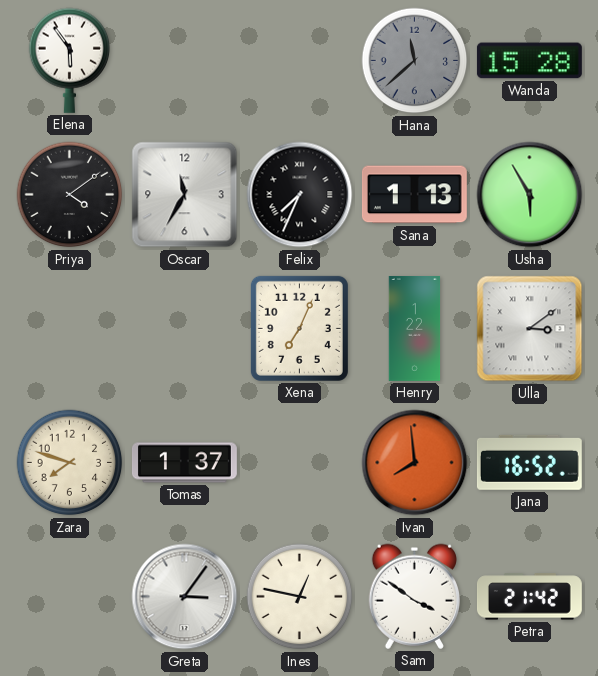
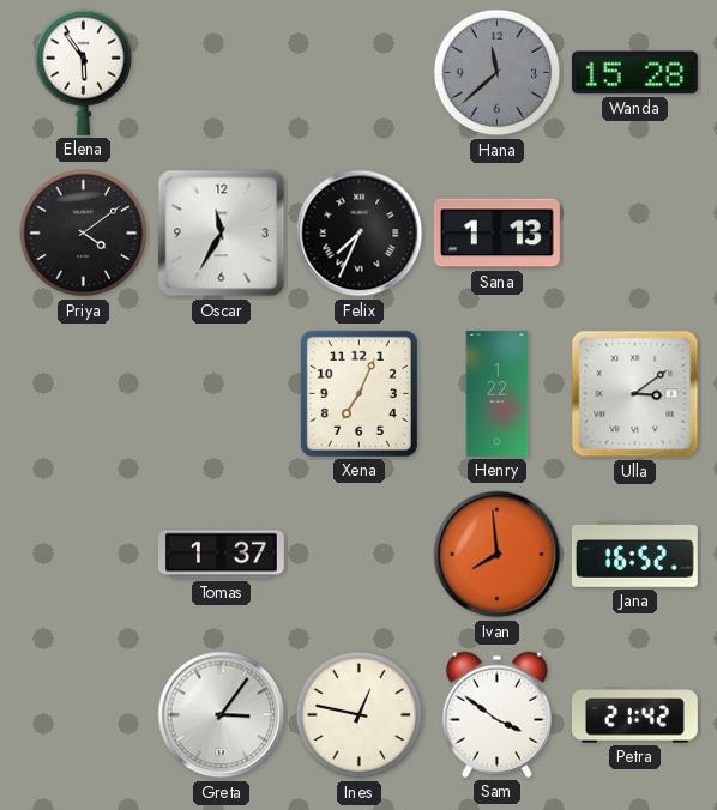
Usha: 5:55 -> none (530, 195)
Zara: 7:48 -> none (70, 463)
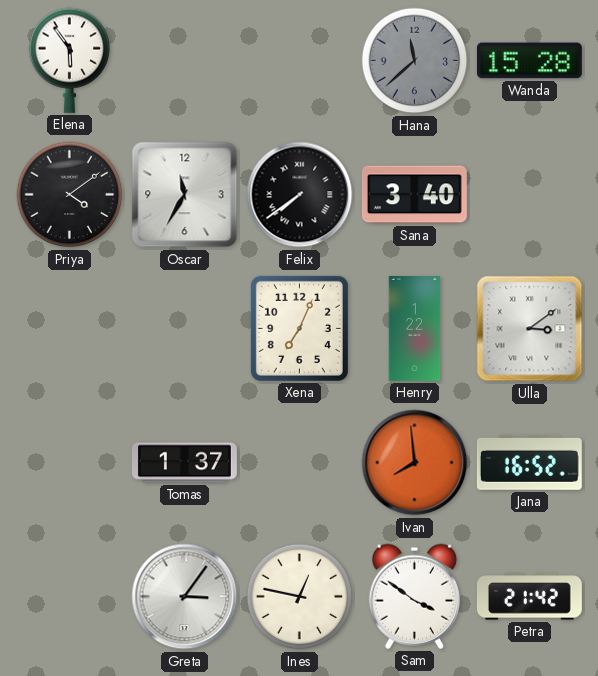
Felix: 7:34 -> 7:39 (300, 195)
Sana: 1:13 -> 3:40 (414, 195)
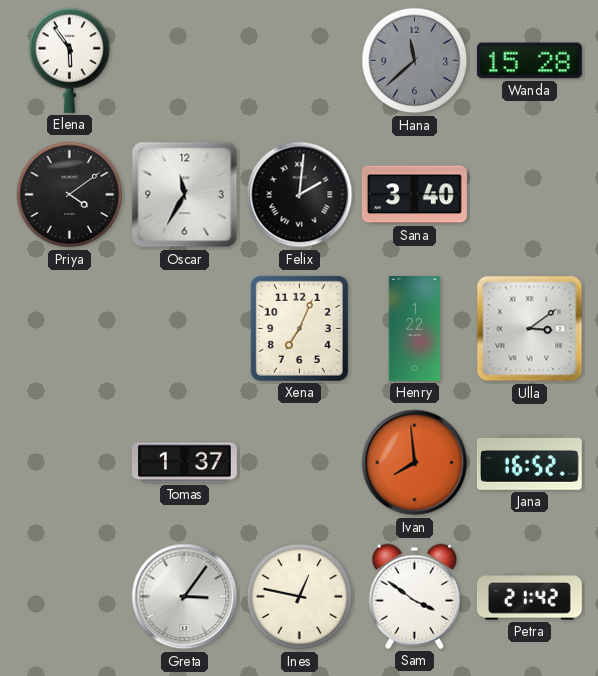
Felix: 7:39 -> 2:01 (300, 195)
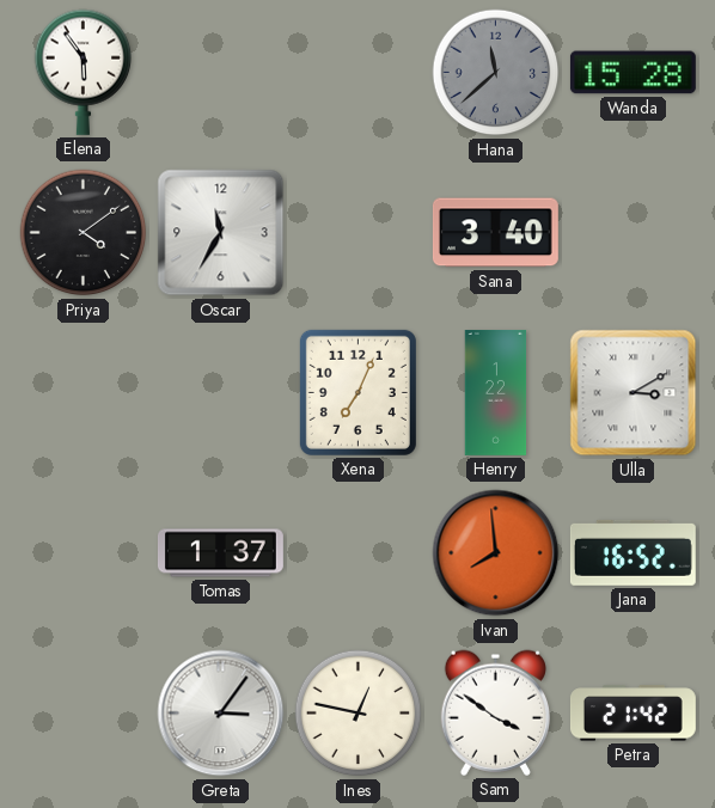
Felix: 2:01 -> none (300, 195)
Ulla: 3:09 -> 3:10 (634, 393)
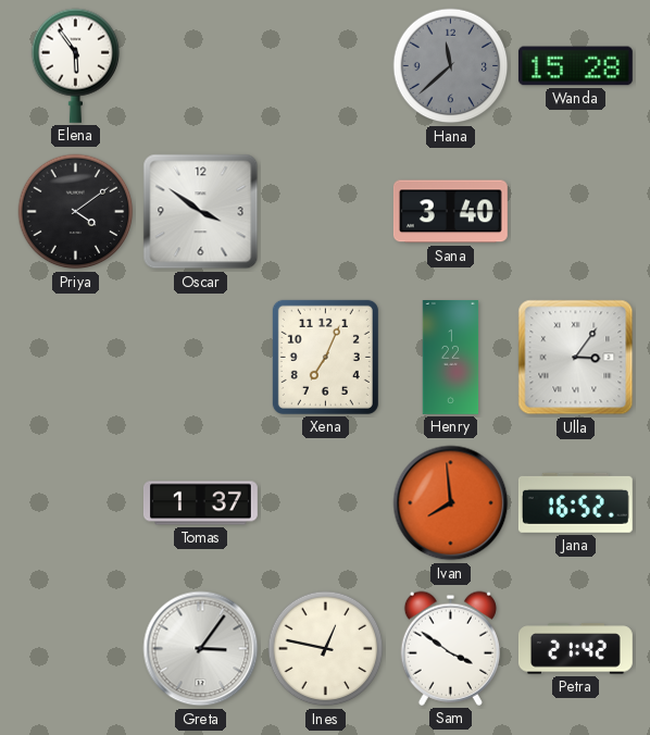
Oscar: 11:35 -> 3:51 (201, 212)
Ulla: 3:10 -> 3:06 (576, 358)
